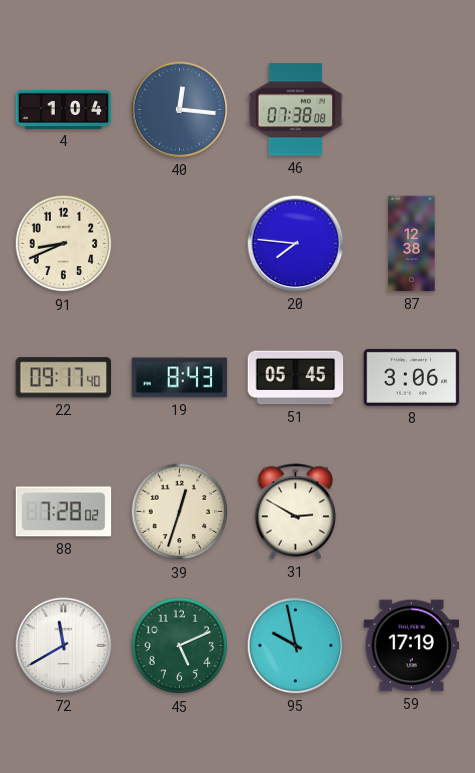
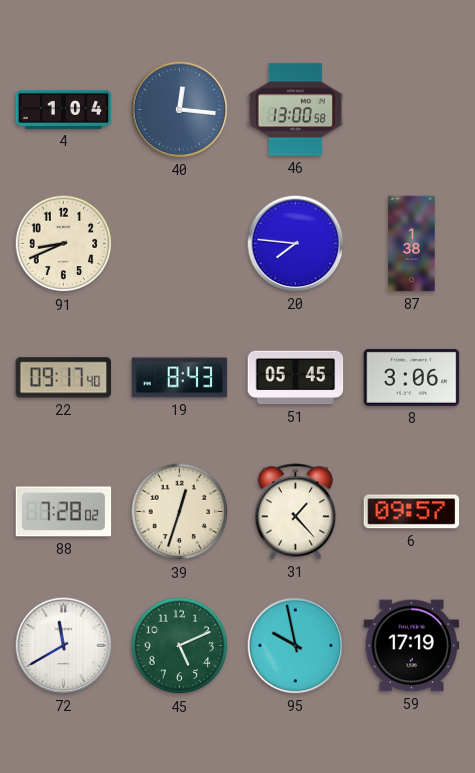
46: 07:38 -> 13:00 (296, 110)
87: 12:38 -> 1:38 (412, 244)
31: 2:50 -> 1:23 (296, 512)
6: none -> 09:57 (412, 512)
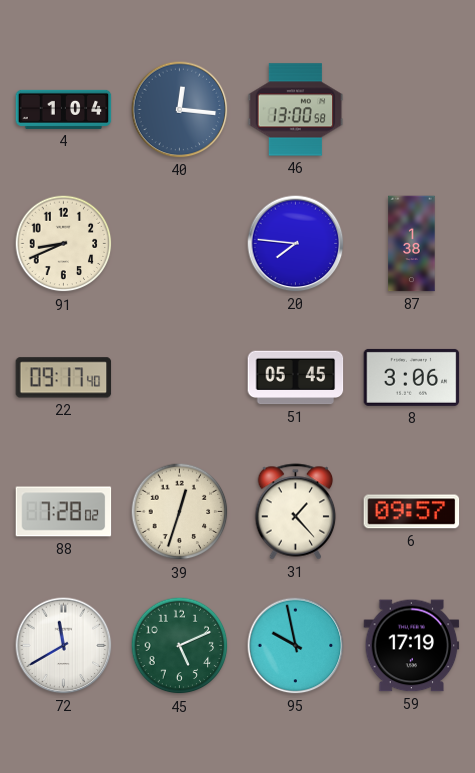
19: 8:43 -> none (180, 378)
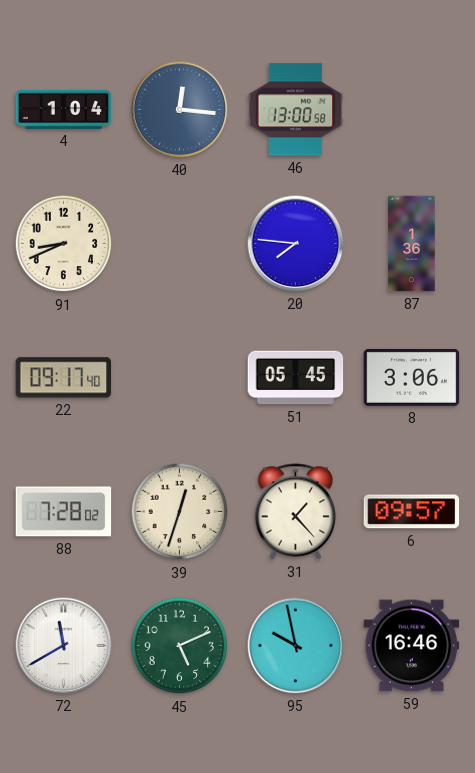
87: 1:38 -> 1:36 (412, 244)
59: 17:19 -> 16:46 (412, 646)
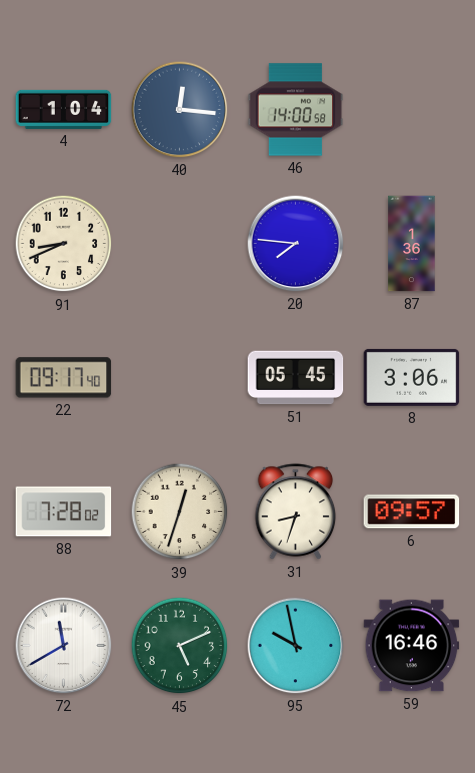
46: 13:00 -> 14:00 (296, 110)
31: 1:23 -> 8:33 (296, 512)
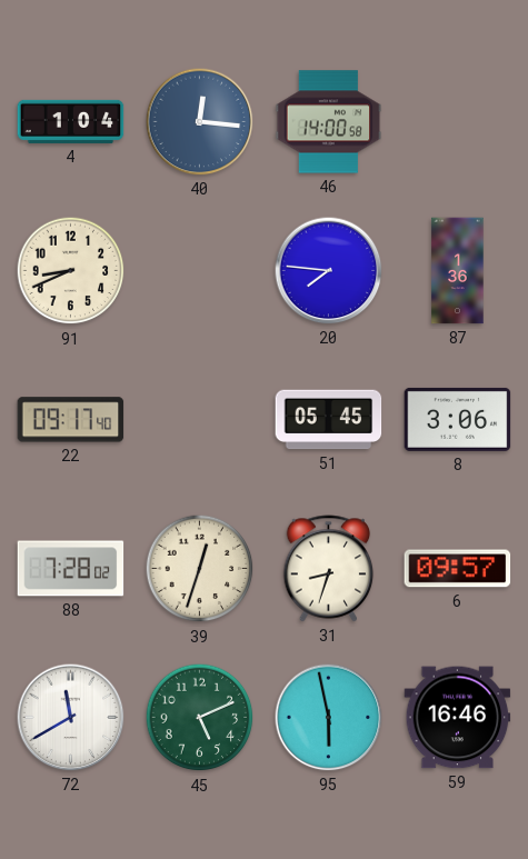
95: 9:58 -> 5:58 (329, 718)
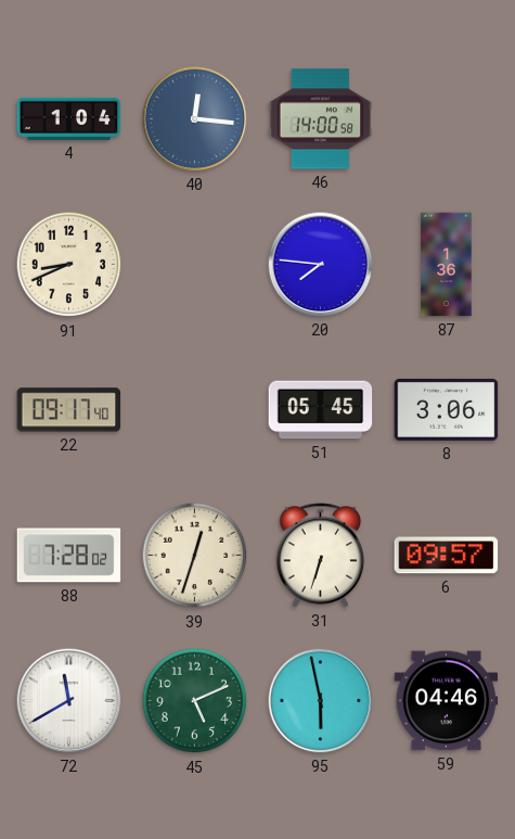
31: 8:33 -> 6:33 (321, 556)
59: 16:46 -> 04:46 (447, 701)
